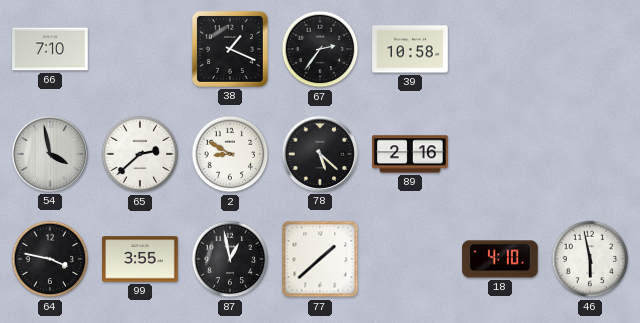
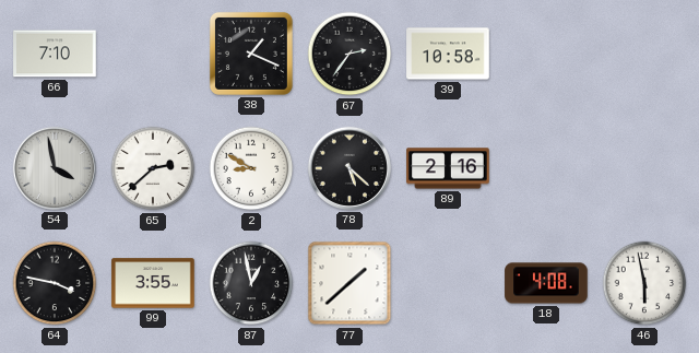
18: 4:10 -> 4:08 (546, 283)
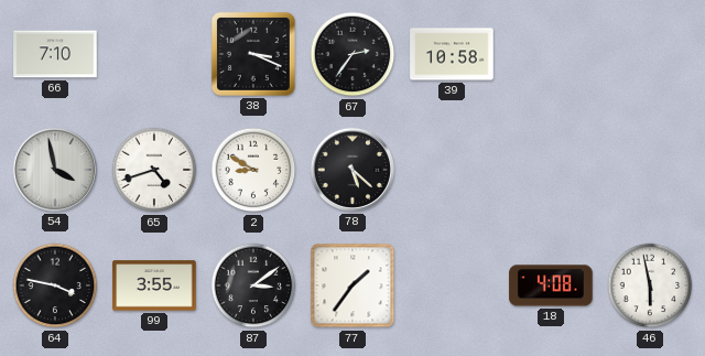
38: 1:19 -> 3:19 (253, 54)
65: 2:38 -> 4:42 (154, 170)
89: 2:16 -> none (448, 168)
87: 12:58 -> 3:09 (253, 285)
77: 1:38 -> 1:36 (352, 285)
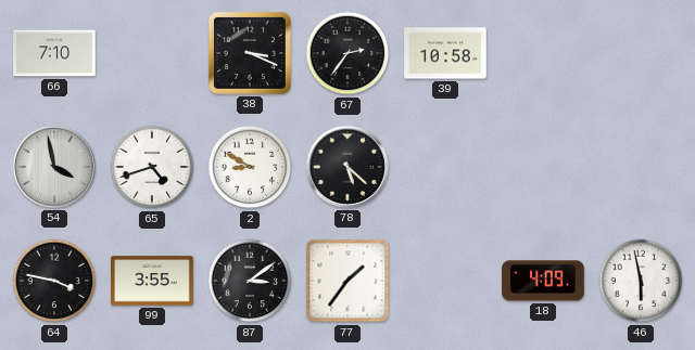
18: 4:08 -> 4:09 (543, 281)
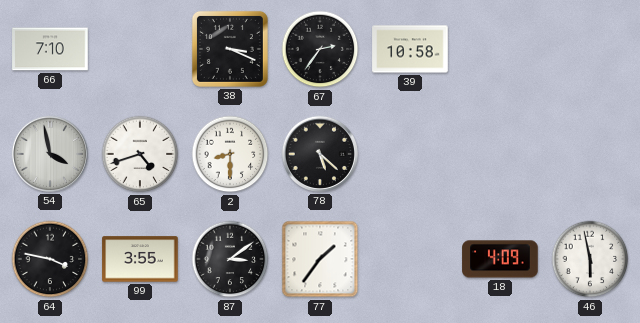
2: 8:50 -> 8:30 (230, 154)
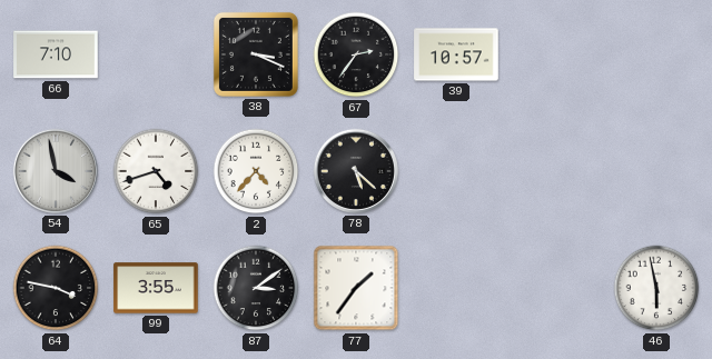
39: 10:58 -> 10:57 (456, 54)
2: 8:30 -> 4:37 (256, 171)
18: 4:09 -> none (500, 259)
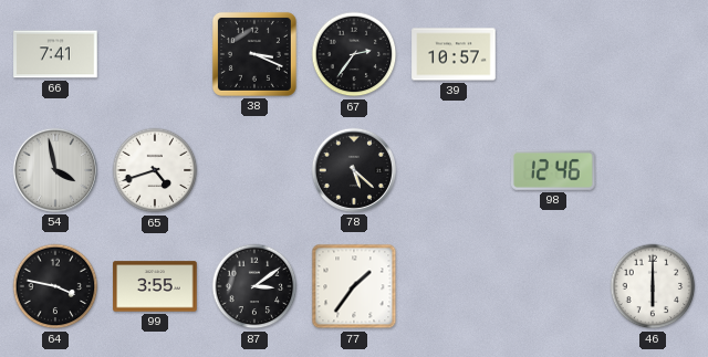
66: 7:10 -> 7:41 (55, 54)
2: 4:37 -> none (256, 171)
98: none -> 12:46 (554, 170)
46: 5:58 -> 6:00 (653, 286)
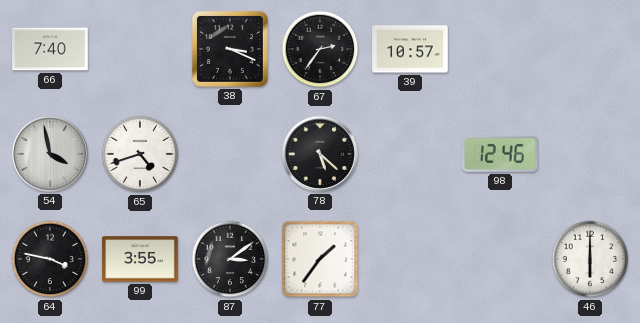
66: 7:41 -> 7:40 (50, 49)
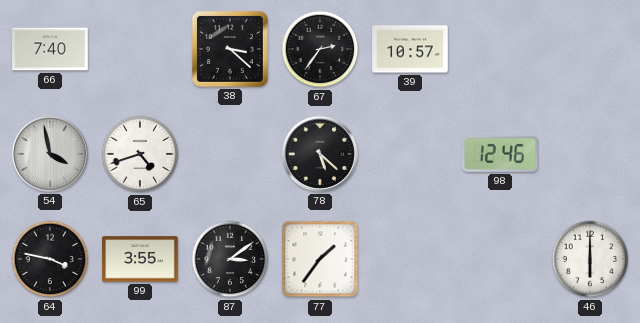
38: 3:19 -> 3:22 (230, 49)
